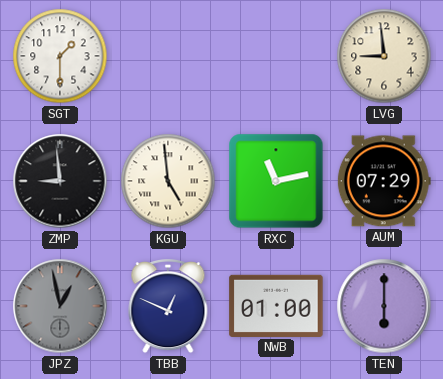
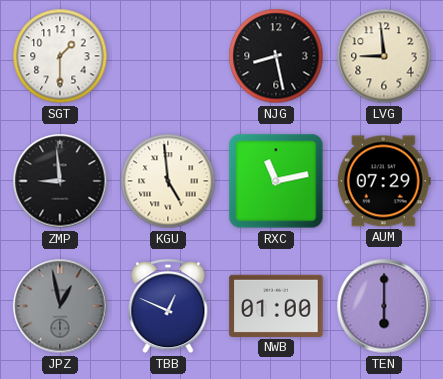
NJG: none -> 8:28 (276, 56)
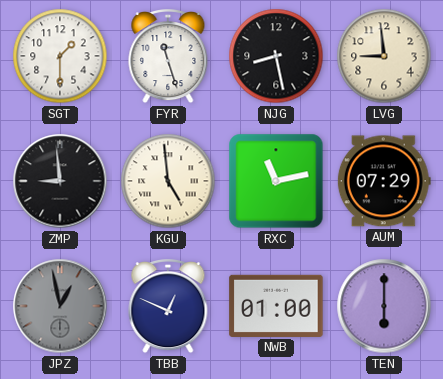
FYR: none -> 11:27 (168, 57)
